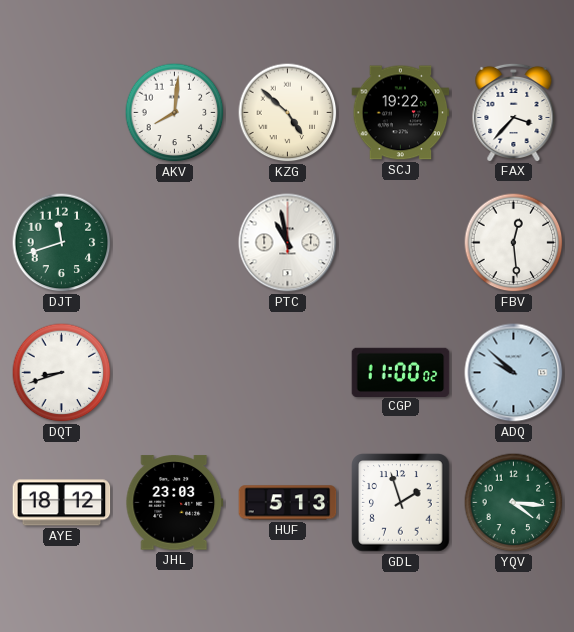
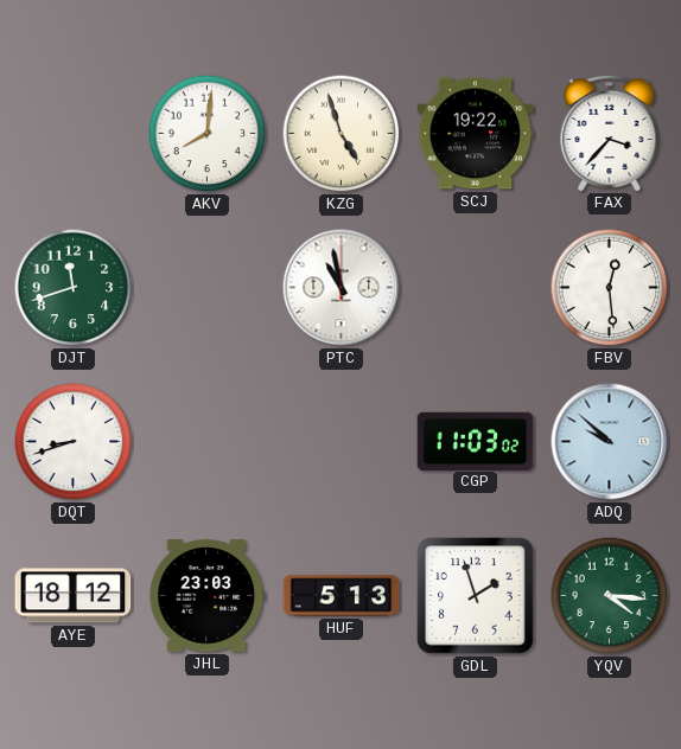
KZG: 4:52 -> 4:57 (342, 134)
CGP: 11:00 -> 11:03 (476, 441)
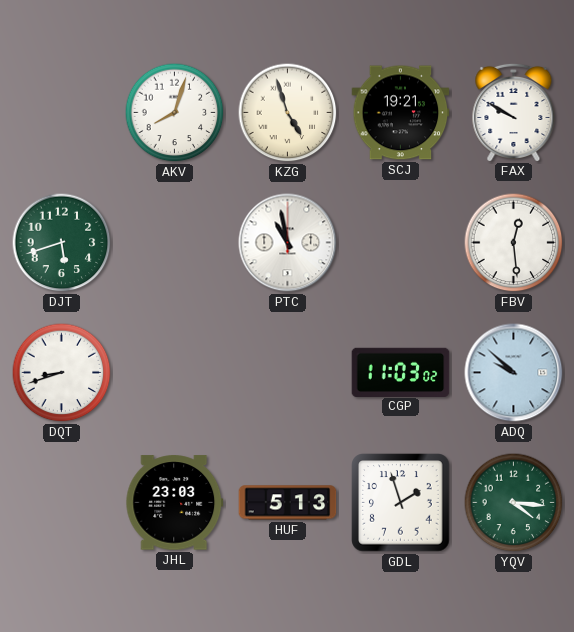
AKV: 8:01 -> 8:03 (175, 113)
SCJ: 19:22 -> 19:21 (401, 113)
FAX: 3:37 -> 9:50 (514, 112)
DJT: 11:42 -> 5:42 (62, 243)
AYE: 18:12 -> none (74, 596)
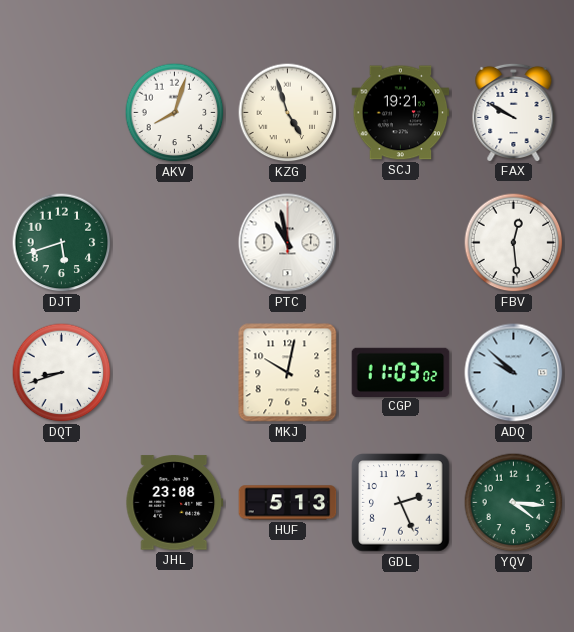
MKJ: none -> 10:02 (288, 373)
JHL: 23:03 -> 23:08 (175, 503)
GDL: 1:57 -> 2:26 (401, 503)
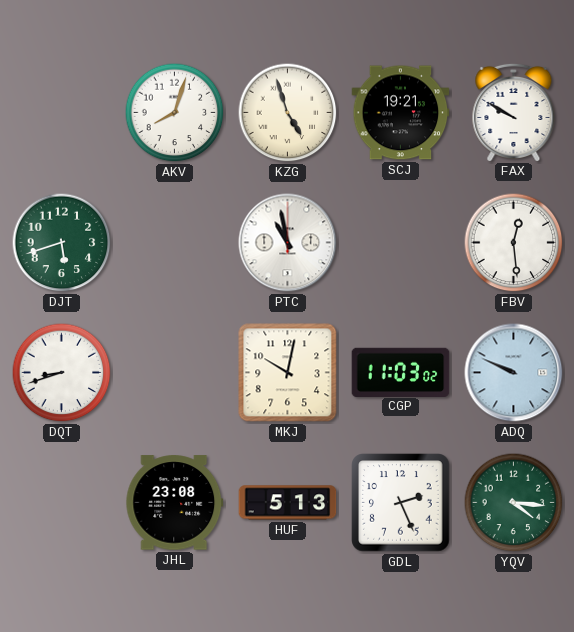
ADQ: 9:52 -> 9:49 (514, 373)
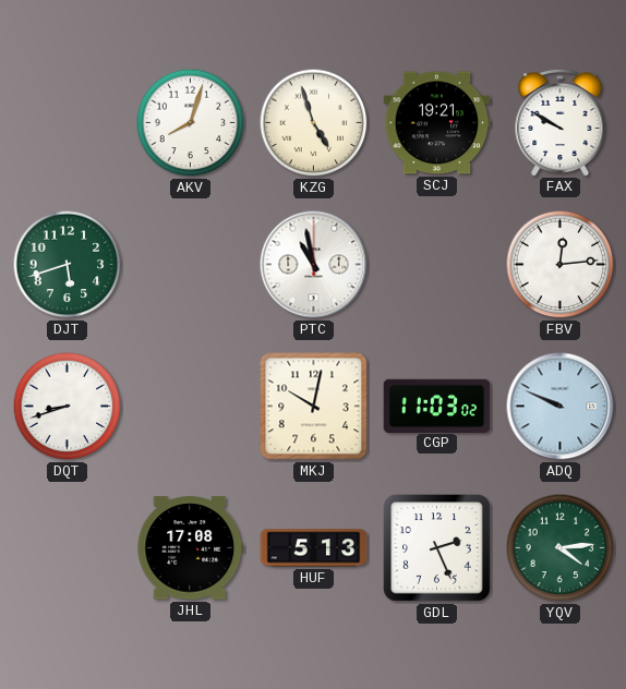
FBV: 12:29 -> 12:14 (561, 265)
JHL: 23:08 -> 17:08 (191, 548)
YQV: 4:16 -> 4:14 (561, 548)
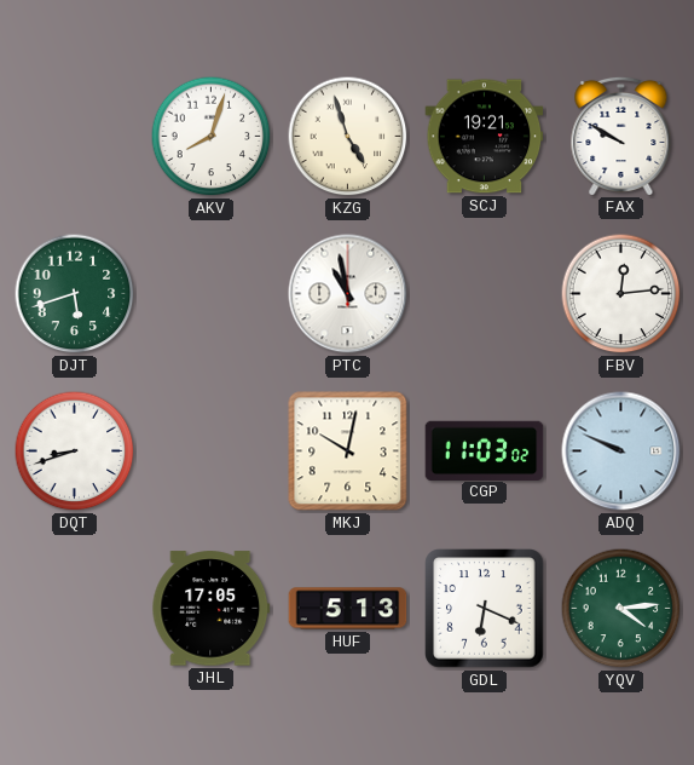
JHL: 17:08 -> 17:05 (212, 609)
GDL: 2:26 -> 6:19 (485, 609)
